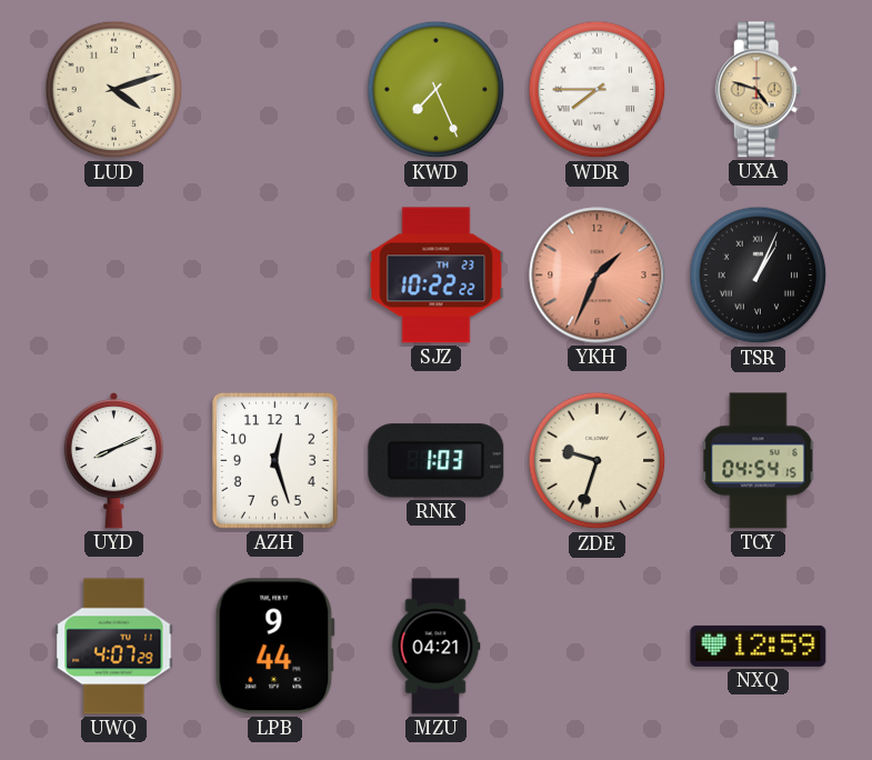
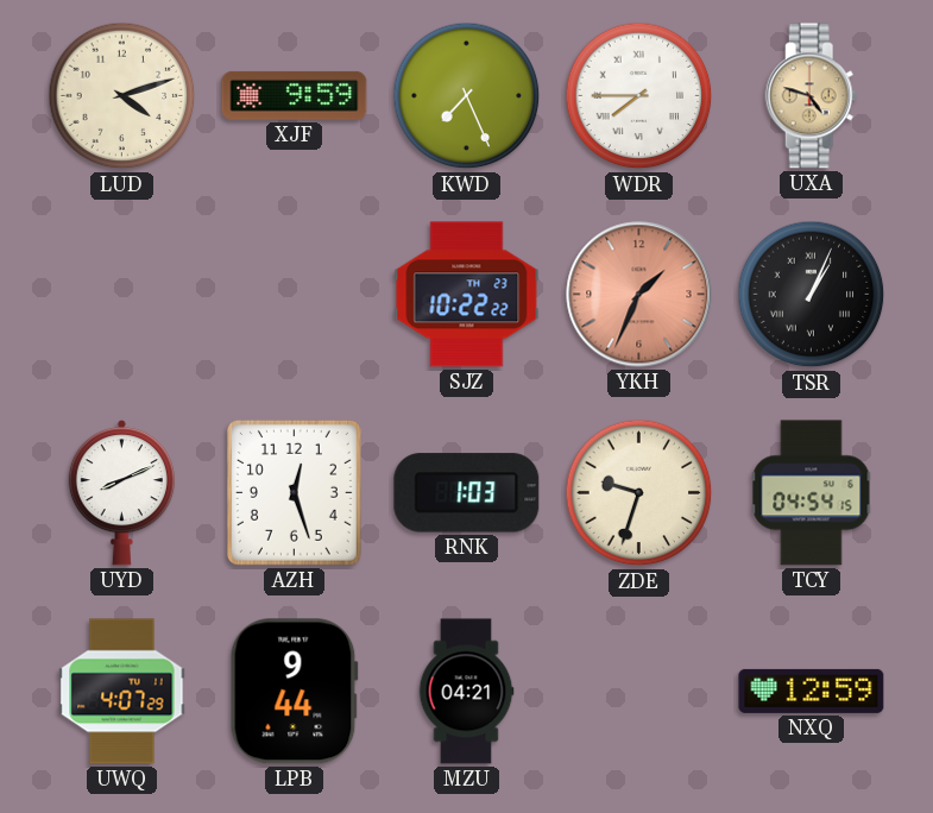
XJF: none -> 9:59 (295, 95)
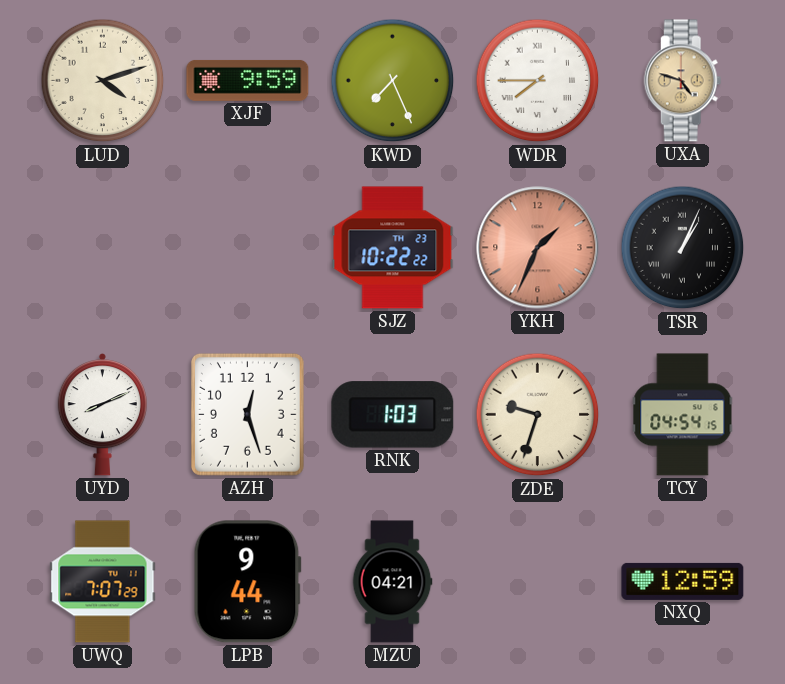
UWQ: 4:07 -> 7:07 (103, 582)
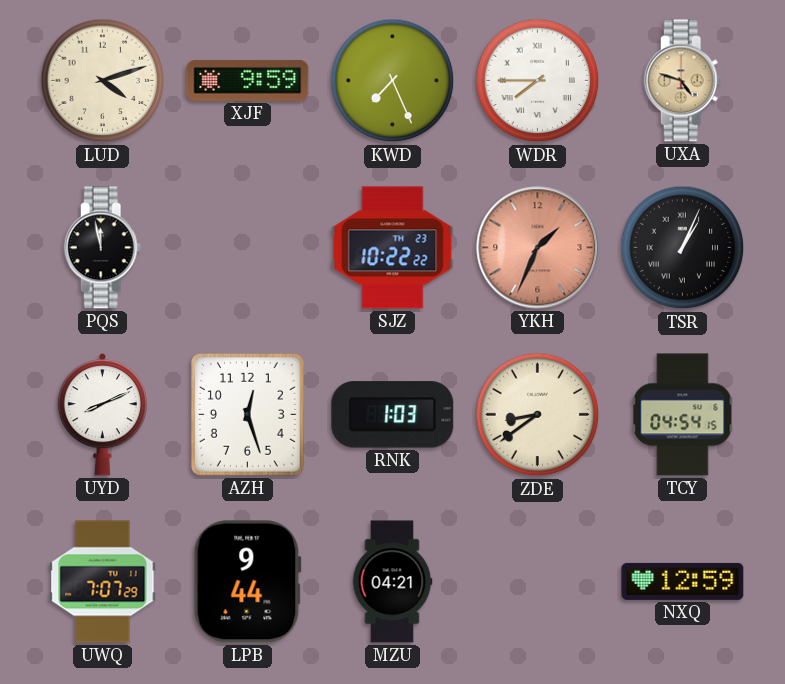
PQS: none -> 11:58 (103, 248)
ZDE: 9:33 -> 8:39 (538, 415)
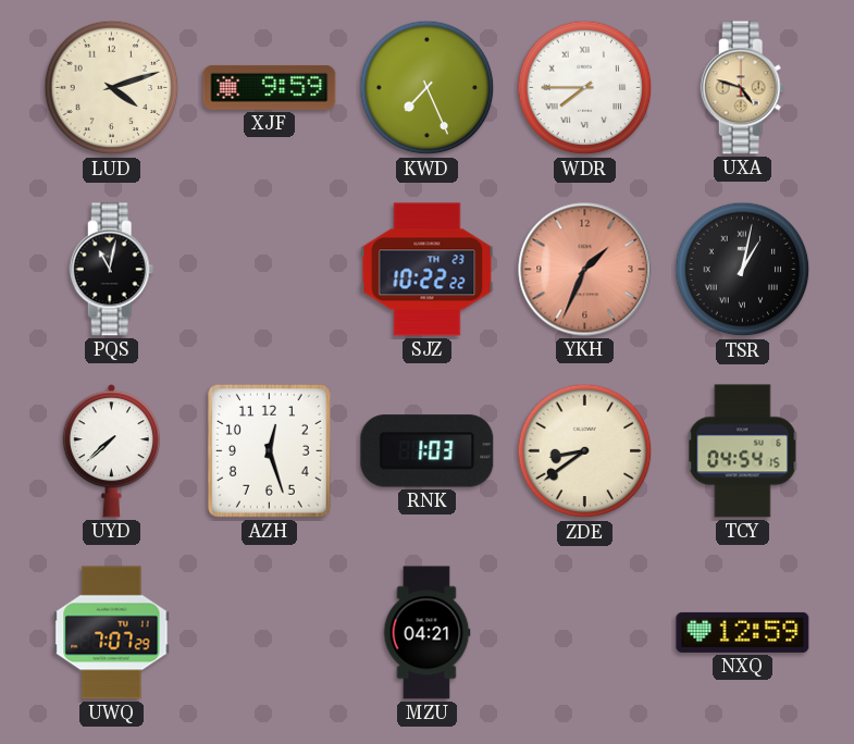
PQS: 11:58 -> 11:02 (112, 270)
TSR: 1:04 -> 1:02 (743, 270)
UYD: 8:11 -> 7:38 (111, 451)
LPB: 9:44 -> none (247, 582)
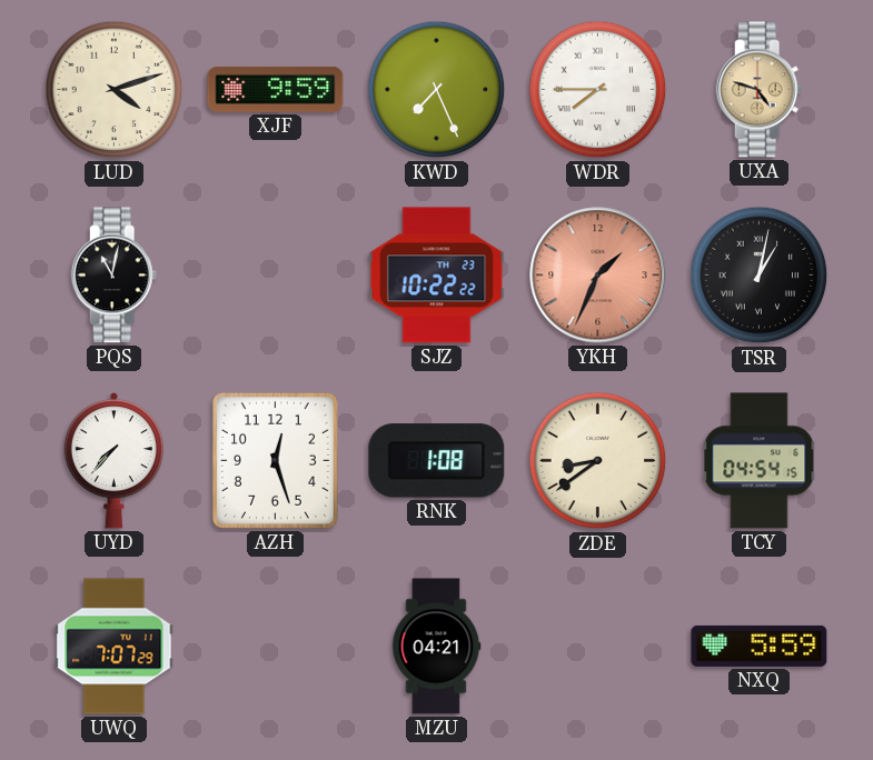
UYD: 7:38 -> 7:37 (113, 461)
RNK: 1:03 -> 1:08 (437, 461)
NXQ: 12:59 -> 5:59 (760, 646)
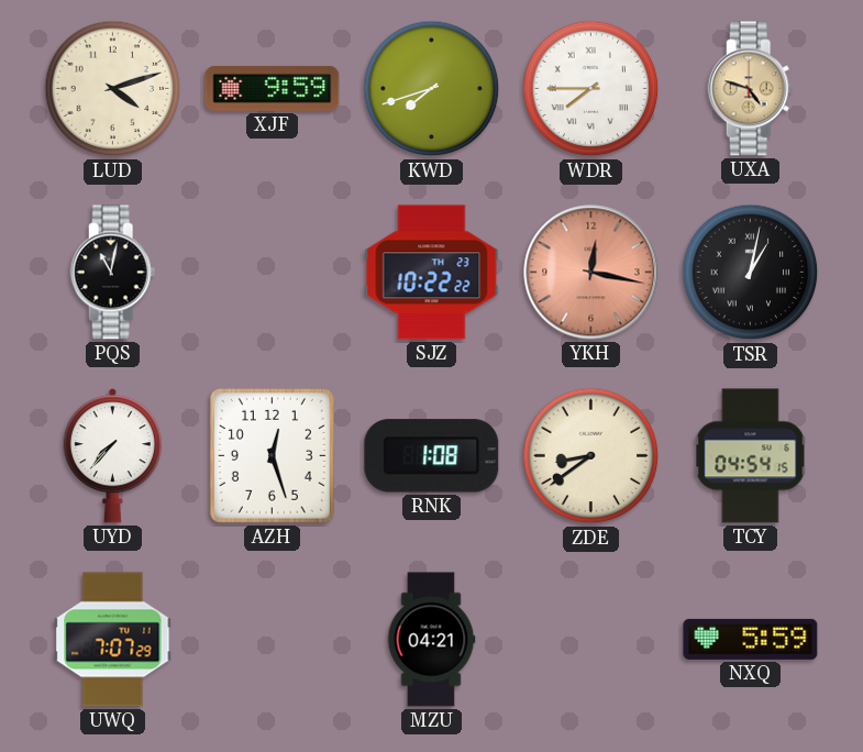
KWD: 7:26 -> 7:42 (432, 89)
YKH: 1:34 -> 12:17 (591, 273)
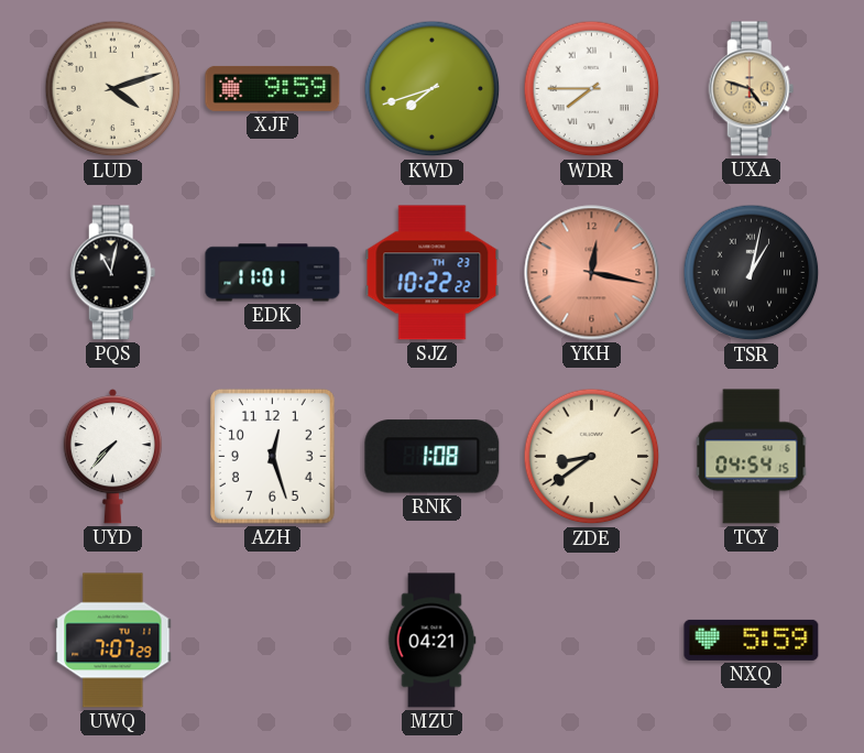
EDK: none -> 11:01 (273, 273)
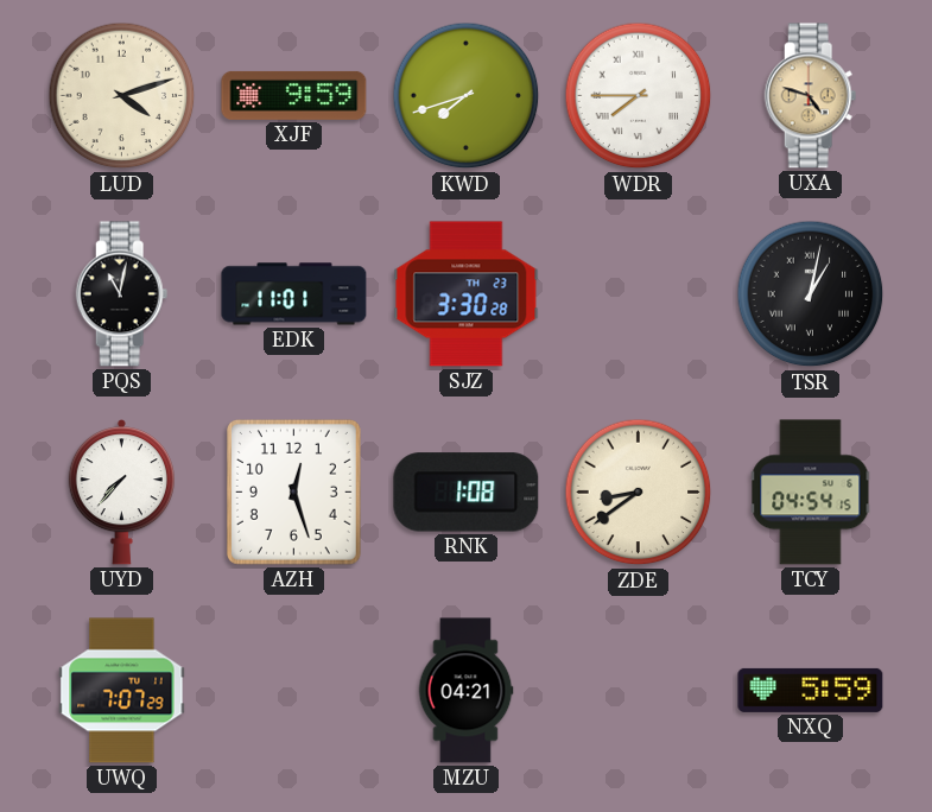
SJZ: 10:22 -> 3:30 (467, 294)
YKH: 12:17 -> none (592, 273)
